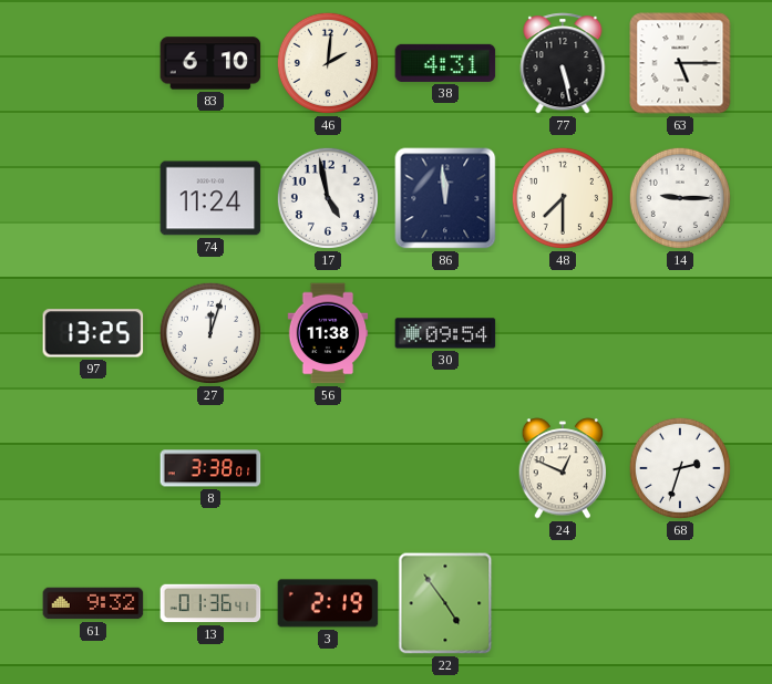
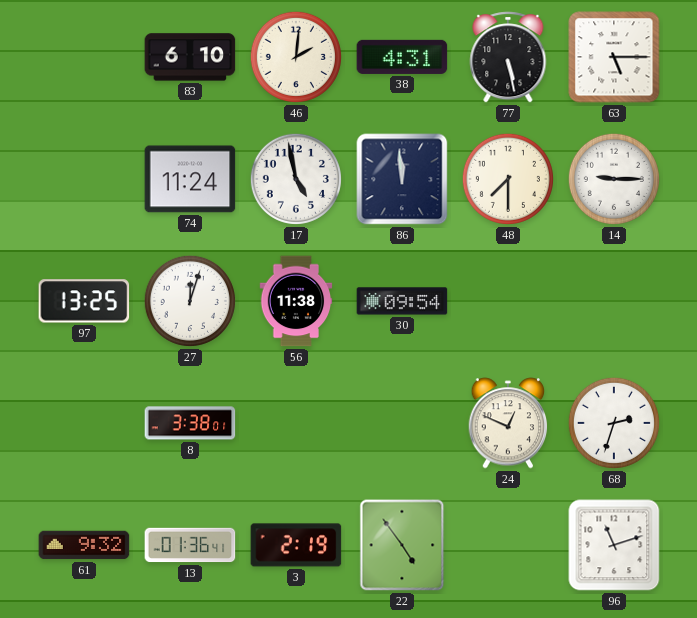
96: none -> 11:12 (614, 545)
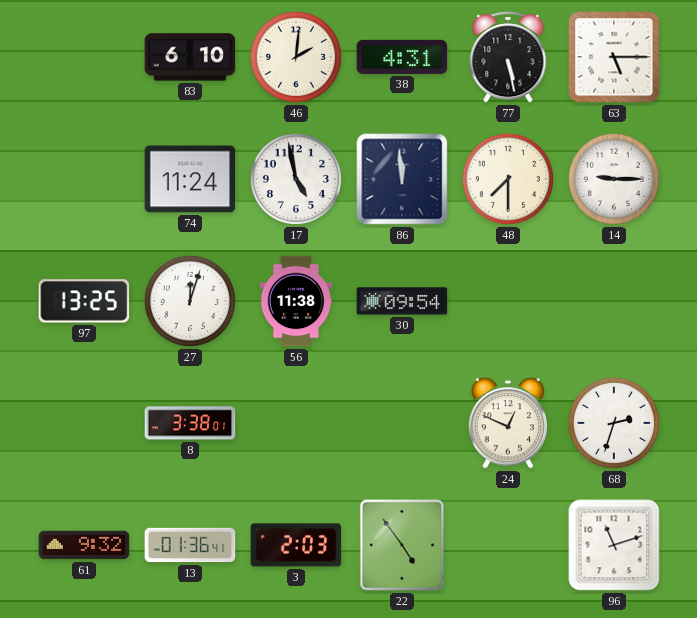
3: 2:19 -> 2:03 (296, 545)
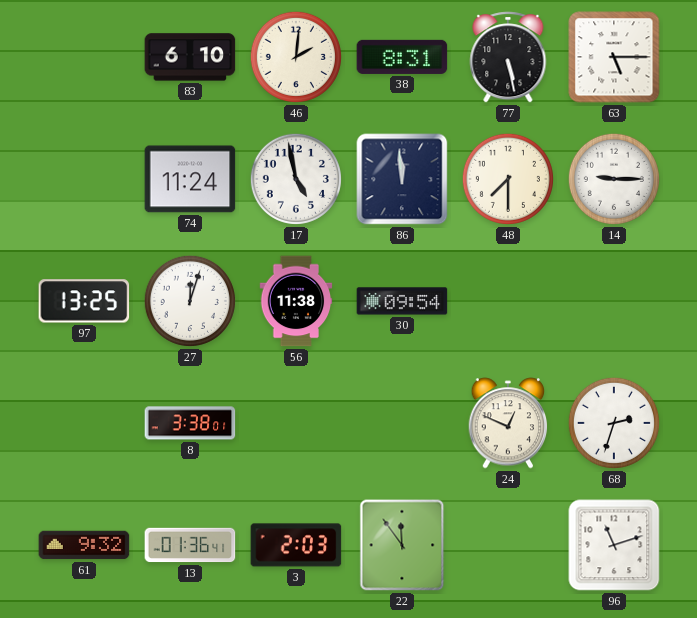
38: 4:31 -> 8:31 (402, 57)
22: 4:54 -> 11:54 (402, 545)
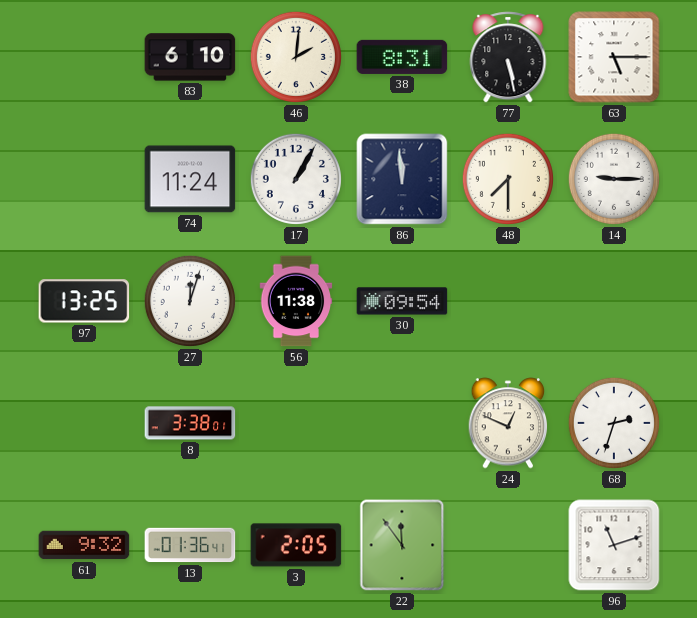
17: 4:58 -> 1:05 (296, 179)
3: 2:03 -> 2:05 (296, 545)
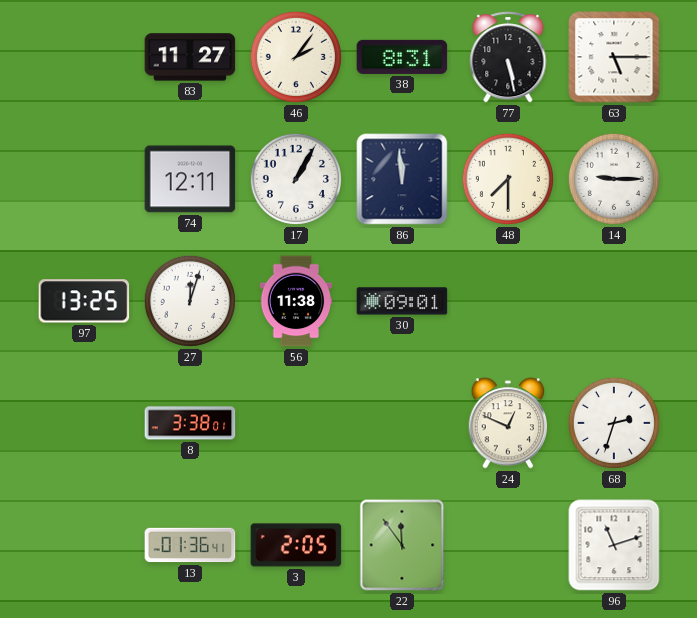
83: 6:10 -> 11:27 (190, 57)
46: 2:01 -> 2:06 (296, 57)
74: 11:24 -> 12:11 (190, 179)
30: 09:54 -> 09:01 (402, 301)
61: 9:32 -> none (84, 545)
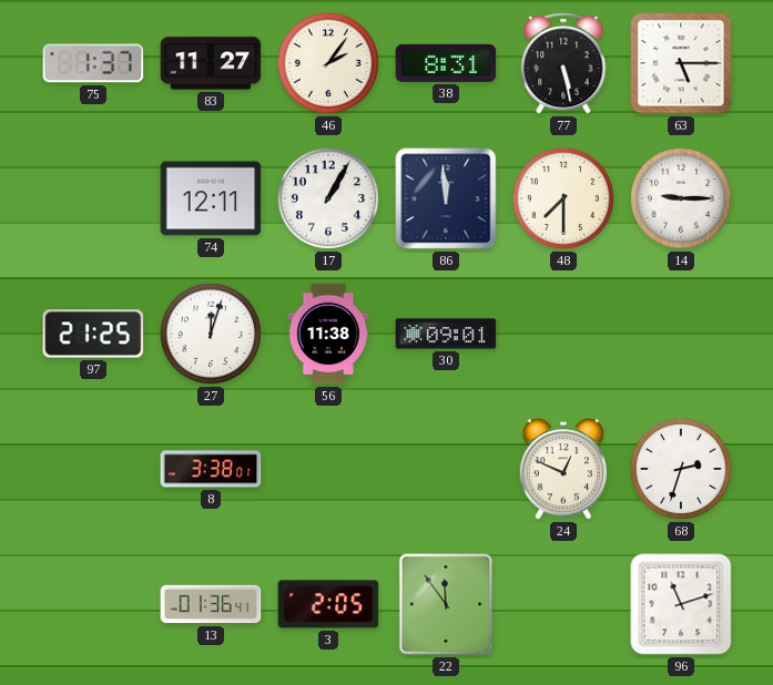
75: none -> 1:37 (93, 63)
97: 13:25 -> 21:25 (93, 334)
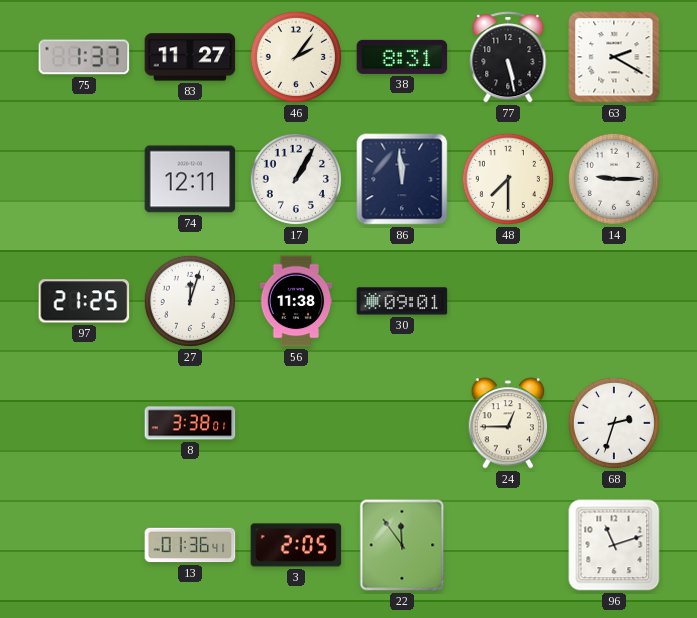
63: 5:15 -> 2:20 (614, 57)
24: 12:49 -> 12:45 (508, 423)
